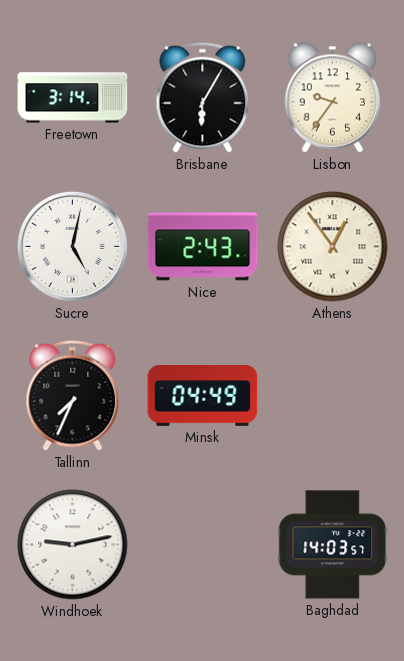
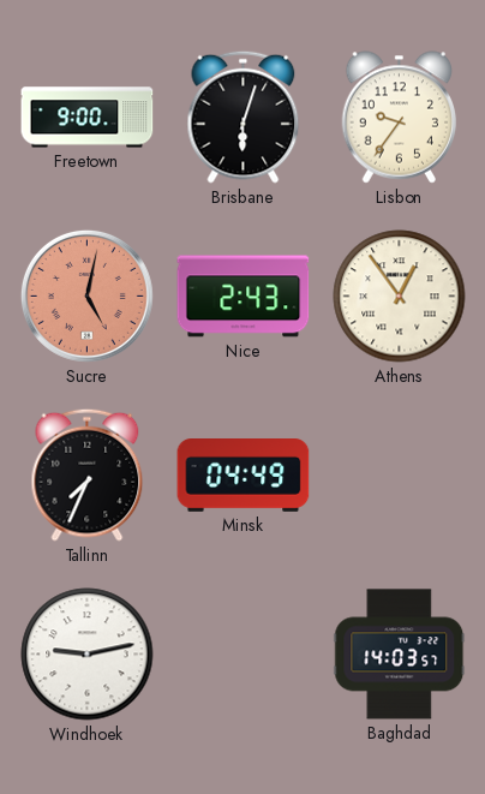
Freetown: 3:14 -> 9:00 (88, 118)
Brisbane: 6:05 -> 6:03 (244, 117)
Sucre dial: white -> salmon (86, 295)
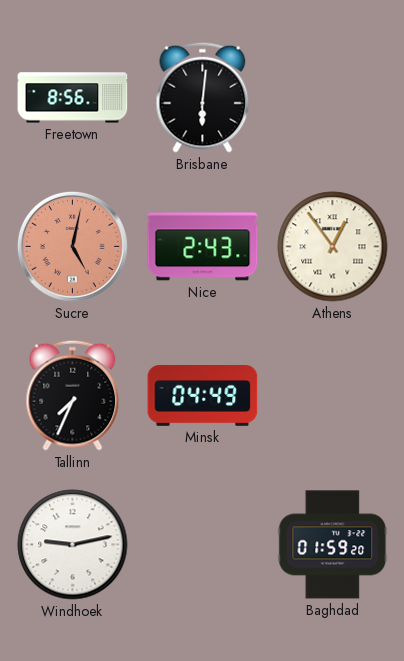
Freetown: 9:00 -> 8:56 (73, 98)
Brisbane: 6:03 -> 6:01 (203, 97)
Lisbon: 9:36 -> none (400, 118)
Baghdad: 14:03 -> 01:59 (333, 545)
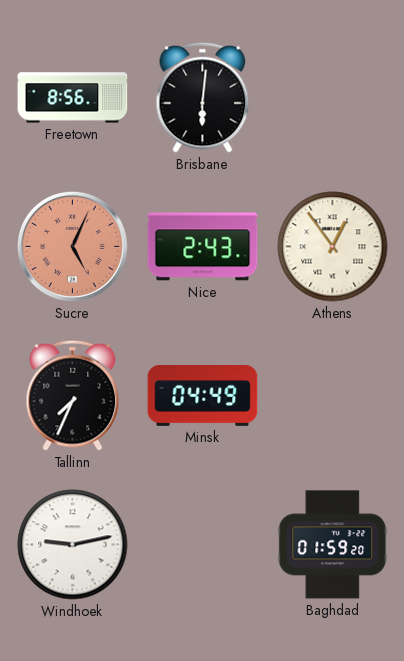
Sucre: 5:02 -> 5:04 (72, 246)
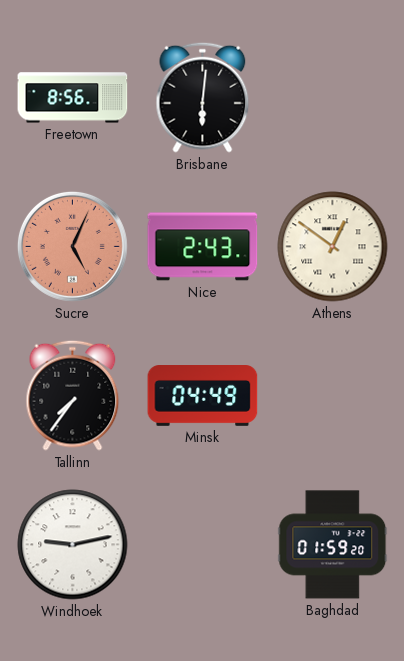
Athens: 12:54 -> 12:51 (333, 247)
Tallinn: 7:34 -> 7:36 (73, 395)
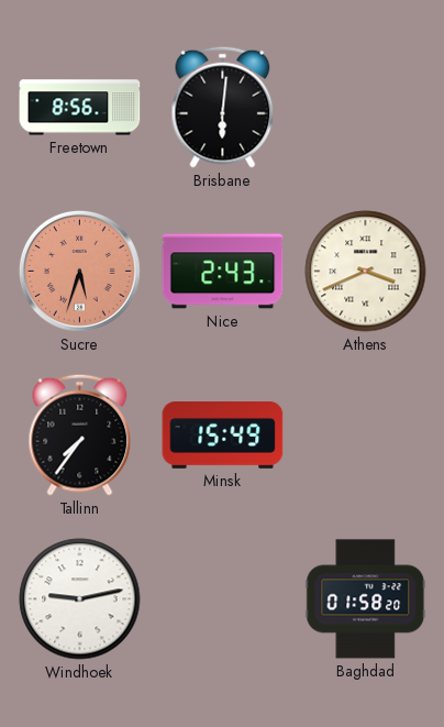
Sucre: 5:04 -> 5:33 (79, 271)
Athens: 12:51 -> 3:41 (366, 272)
Minsk: 04:49 -> 15:49 (223, 436)
Baghdad: 01:59 -> 01:58 (366, 599)
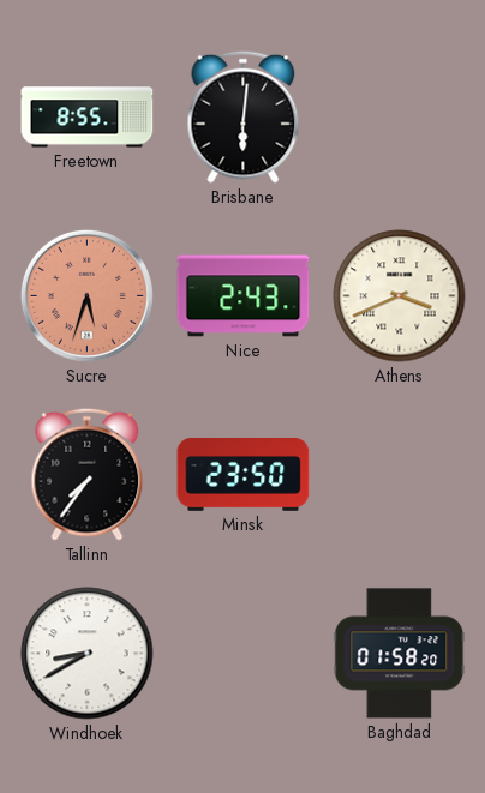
Freetown: 8:56 -> 8:55 (88, 118)
Minsk: 15:49 -> 23:50 (244, 475)
Windhoek: 9:13 -> 8:40 (88, 654)
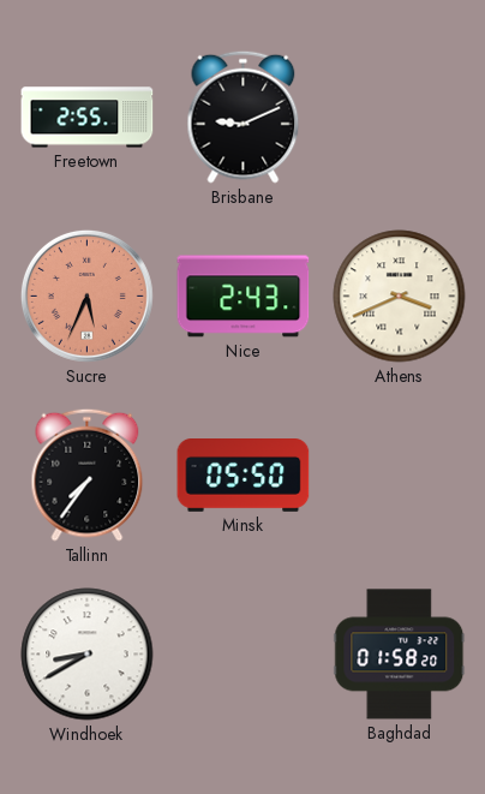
Freetown: 8:55 -> 2:55 (88, 118)
Brisbane: 6:01 -> 9:11 (244, 117)
Sucre: 5:33 -> 5:34 (86, 295)
Minsk: 23:50 -> 05:50 (244, 476)
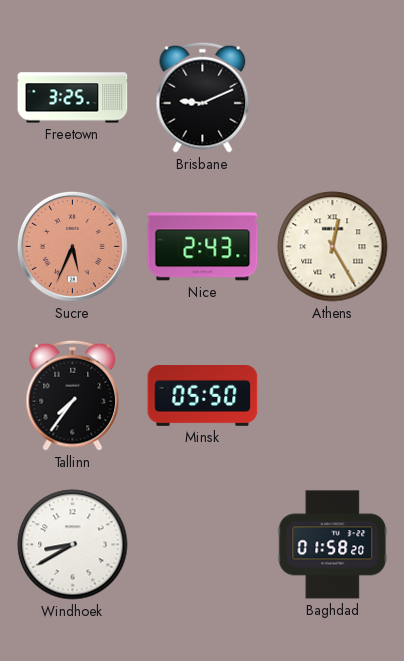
Freetown: 2:55 -> 3:25 (73, 98)
Athens: 3:41 -> 12:25 (333, 247)
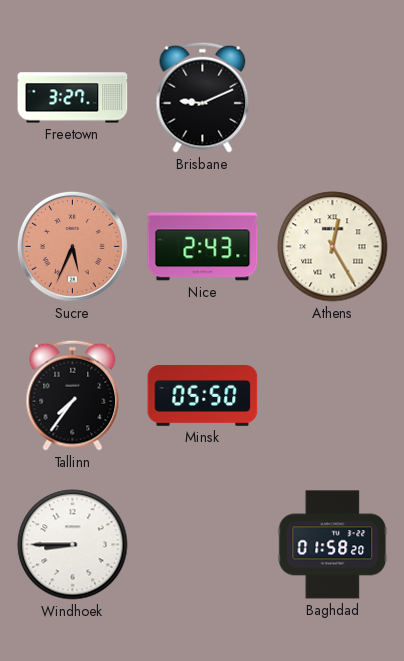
Freetown: 3:25 -> 3:27 (73, 98)
Windhoek: 8:40 -> 8:45 (73, 545)
